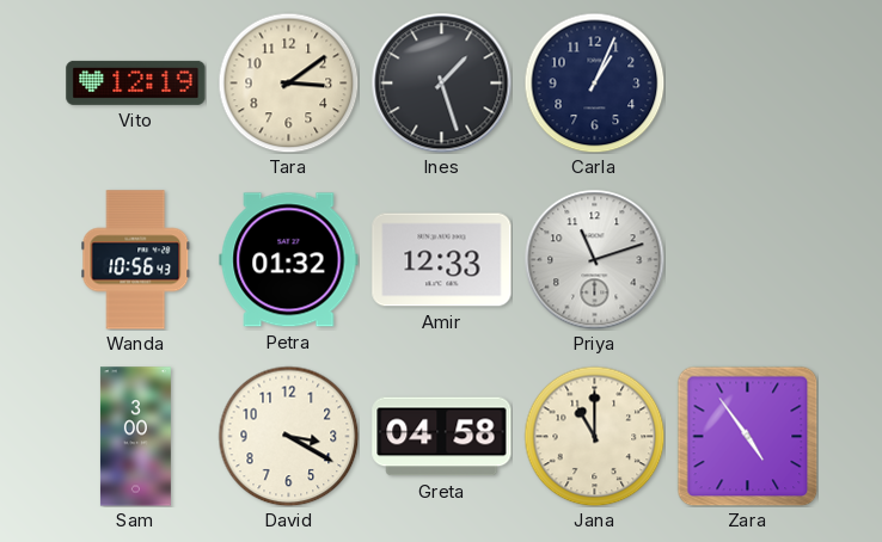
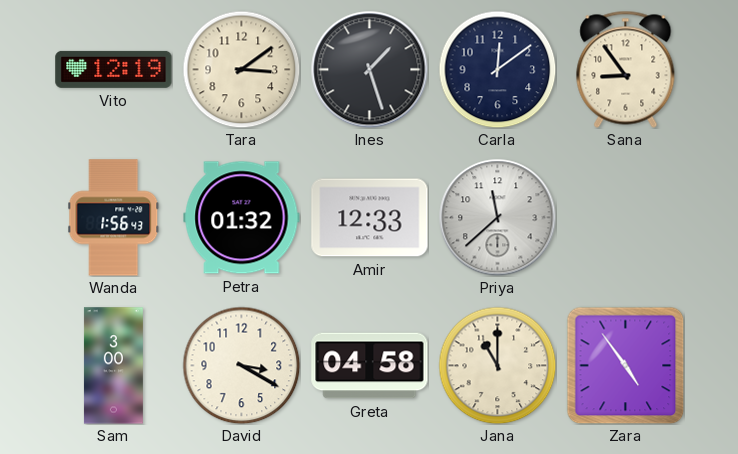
Carla: 1:04 -> 12:09 (497, 69)
Sana: none -> 8:54 (626, 69)
Wanda: 10:56 -> 1:56 (114, 218)
Priya: 11:12 -> 11:38 (497, 217)
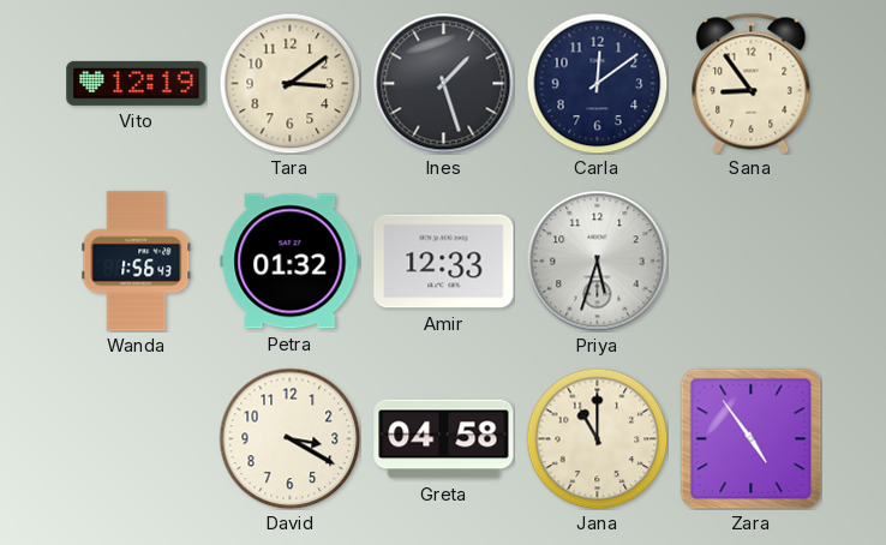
Priya: 11:38 -> 5:33 (597, 260)
Sam: 3:00 -> none (113, 366)
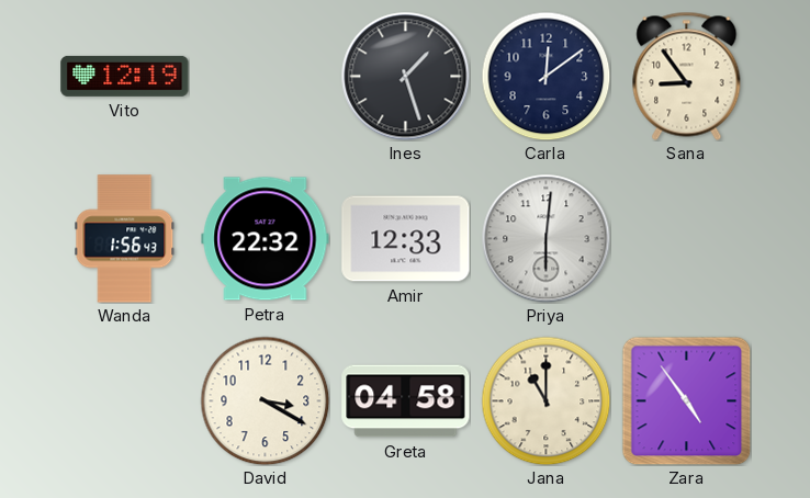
Tara: 3:09 -> none (289, 83)
Petra: 01:32 -> 22:32 (266, 239)
Priya: 5:33 -> 6:01 (545, 238)
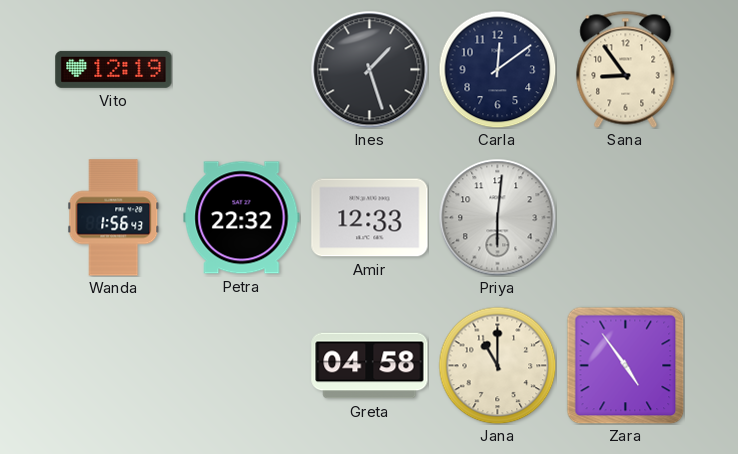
David: 3:20 -> none (265, 400)
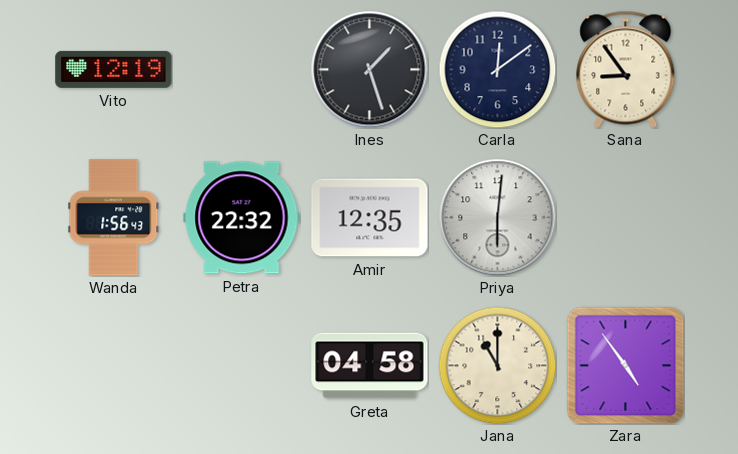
Amir: 12:33 -> 12:35 (370, 218)
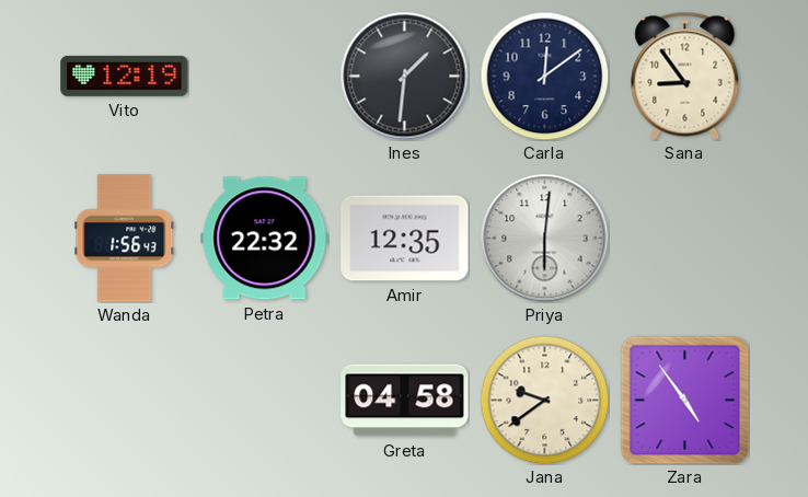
Ines: 1:27 -> 1:31 (404, 76)
Jana: 11:00 -> 9:39 (544, 400)
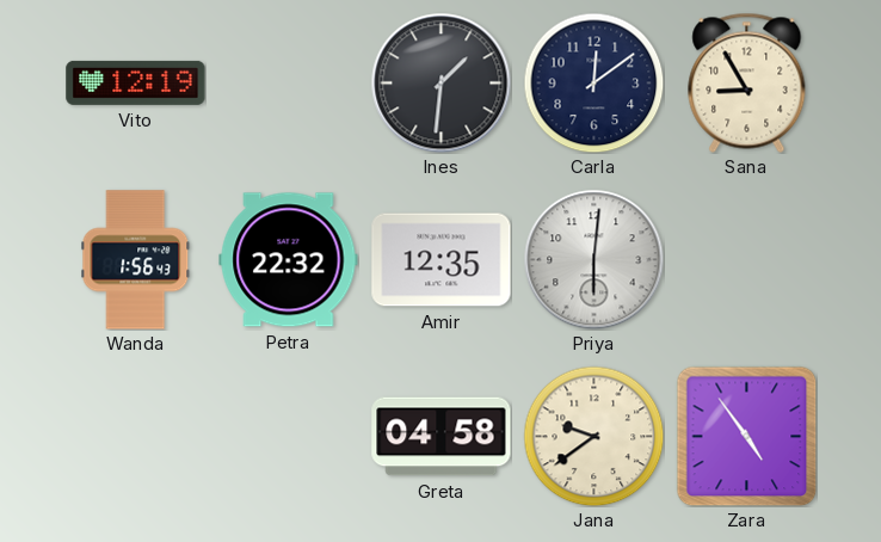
Sana: 8:54 -> 8:55 (747, 82)
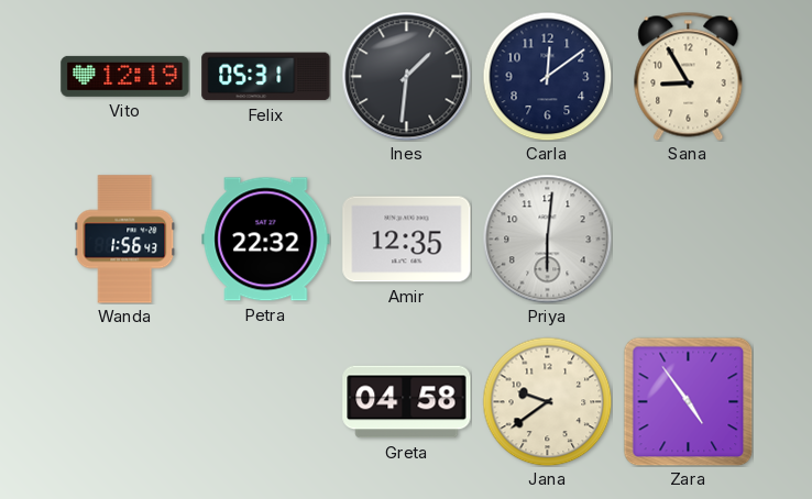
Felix: none -> 05:31 (266, 77)
